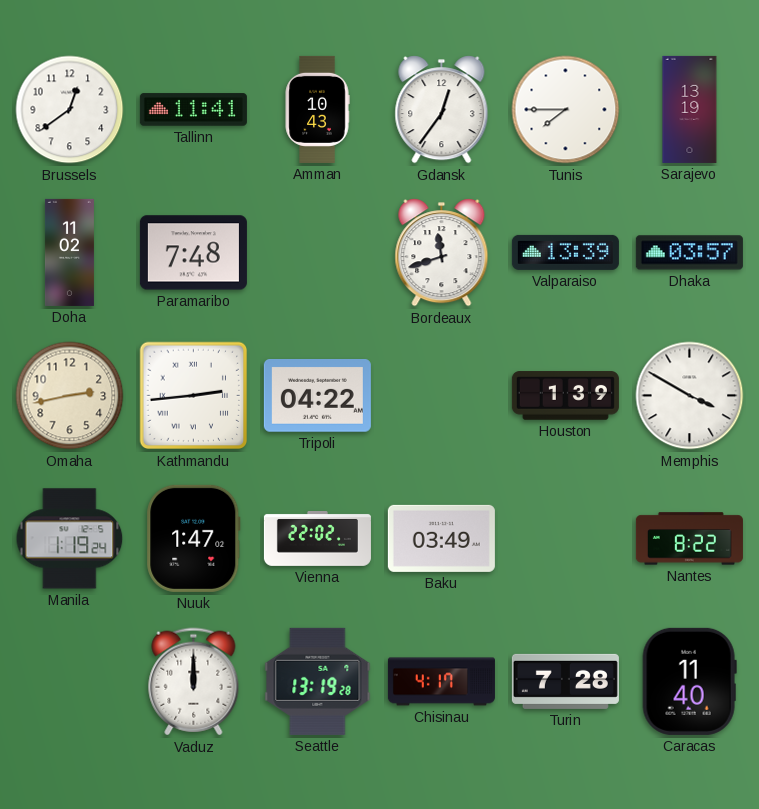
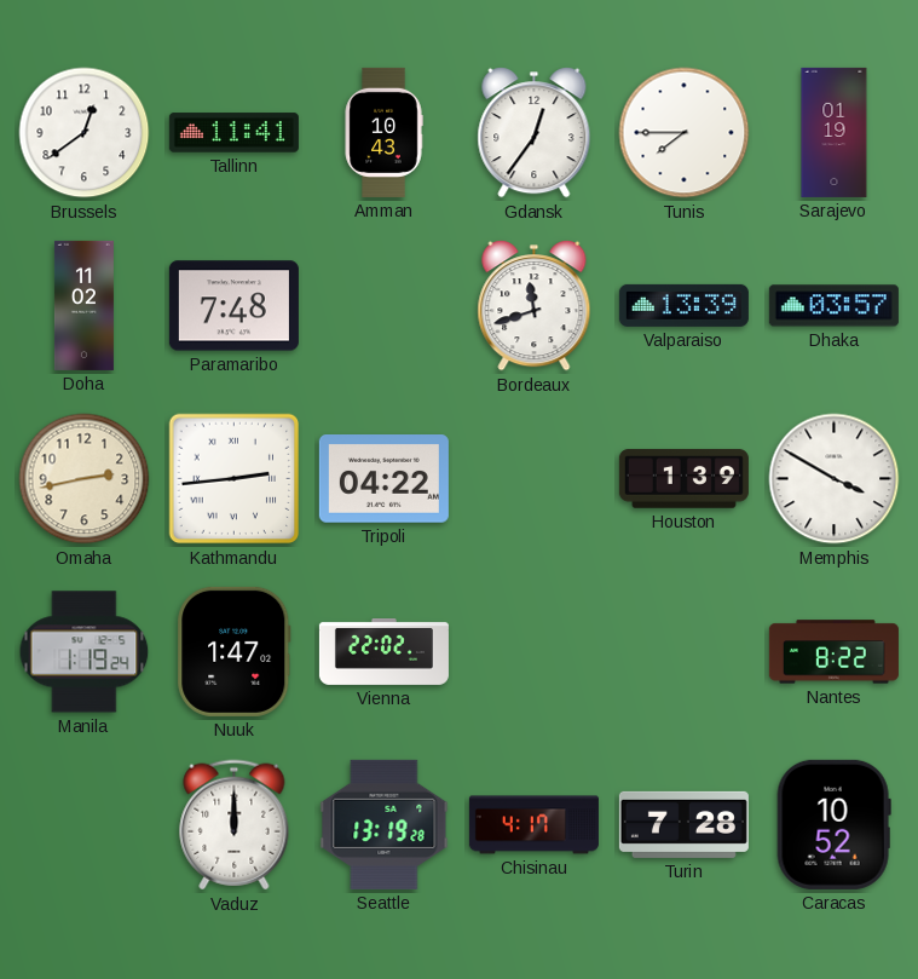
Sarajevo: 13:19 -> 01:19 (835, 132)
Baku: 03:49 -> none (441, 538)
Caracas: 11:40 -> 10:52 (833, 824)
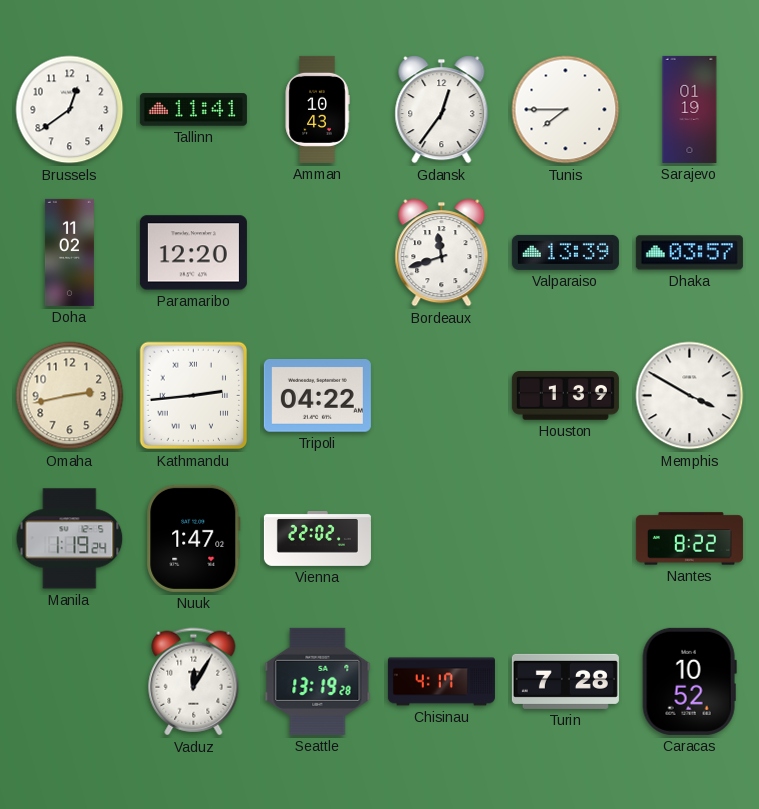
Paramaribo: 7:48 -> 12:20 (193, 253)
Vaduz: 12:00 -> 12:05 (194, 682)
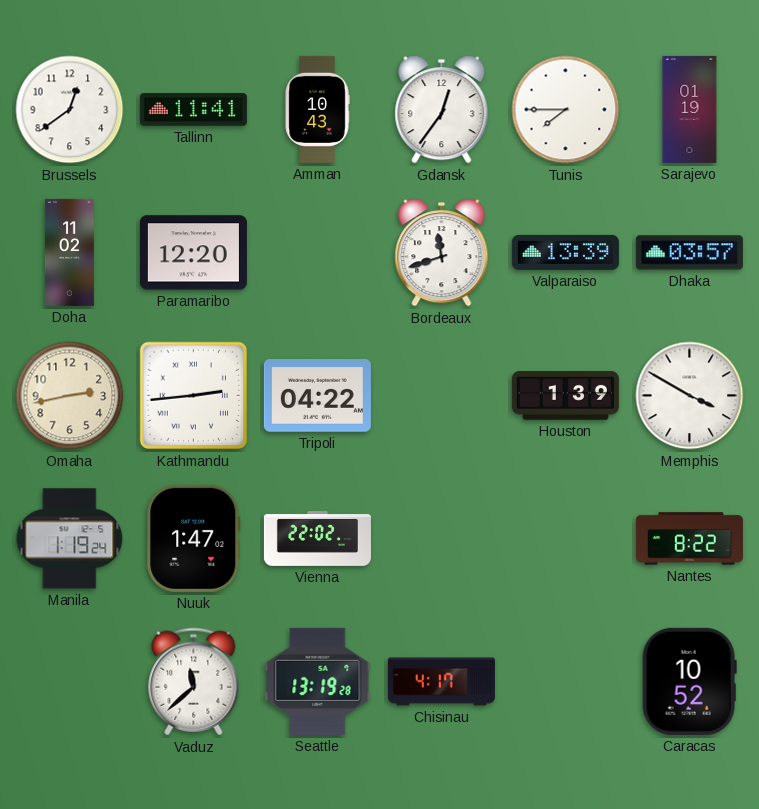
Vaduz: 12:05 -> 11:38 (194, 682)
Turin: 7:28 -> none (565, 681)
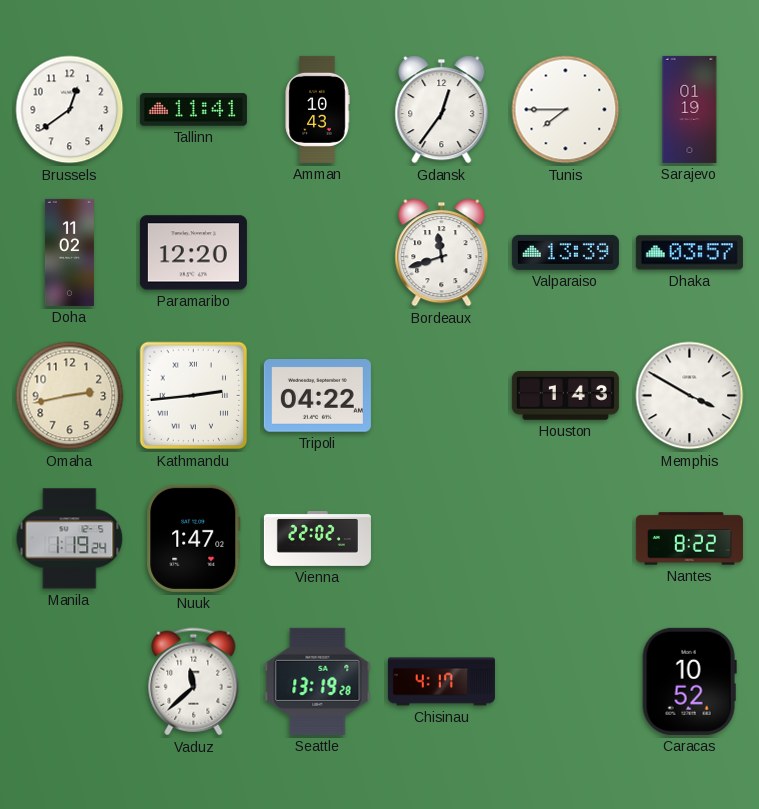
Houston: 1:39 -> 1:43 (565, 396)
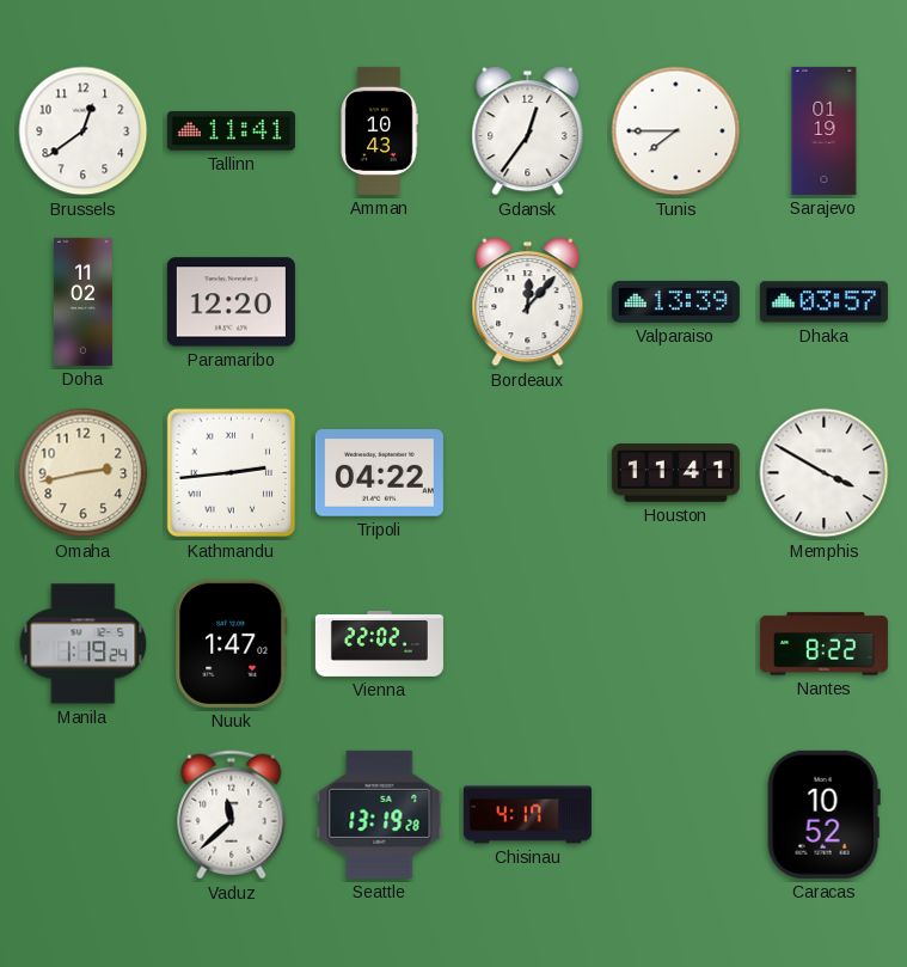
Bordeaux: 11:42 -> 12:07 (528, 302)
Houston: 1:43 -> 11:41 (675, 473)
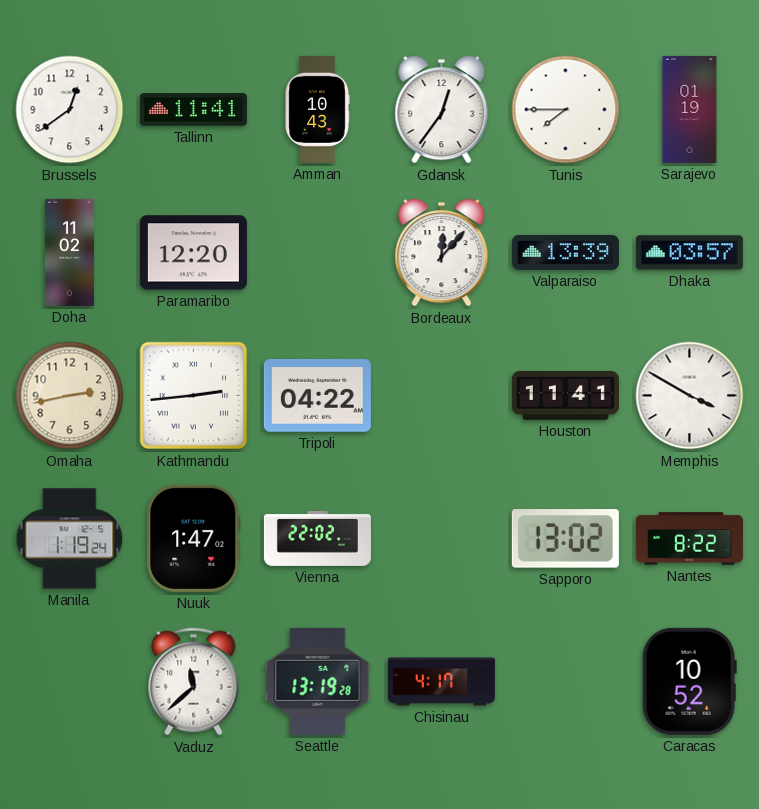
Sapporo: none -> 13:02 (565, 539)
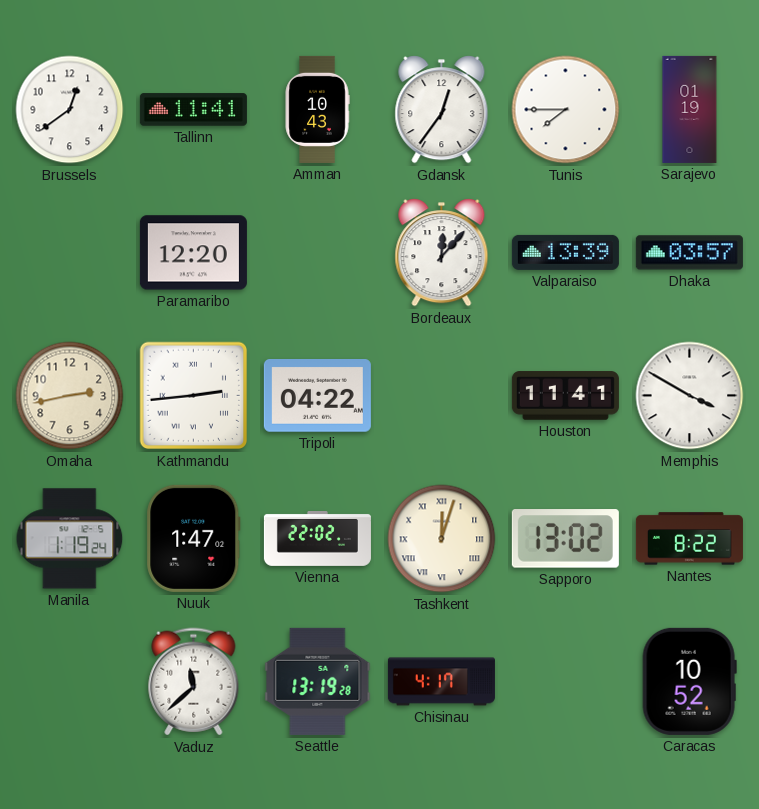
Doha: 11:02 -> none (69, 252)
Tashkent: none -> 12:03 (442, 539)
